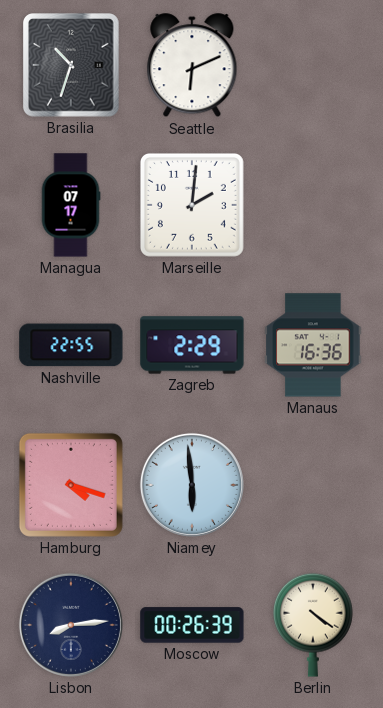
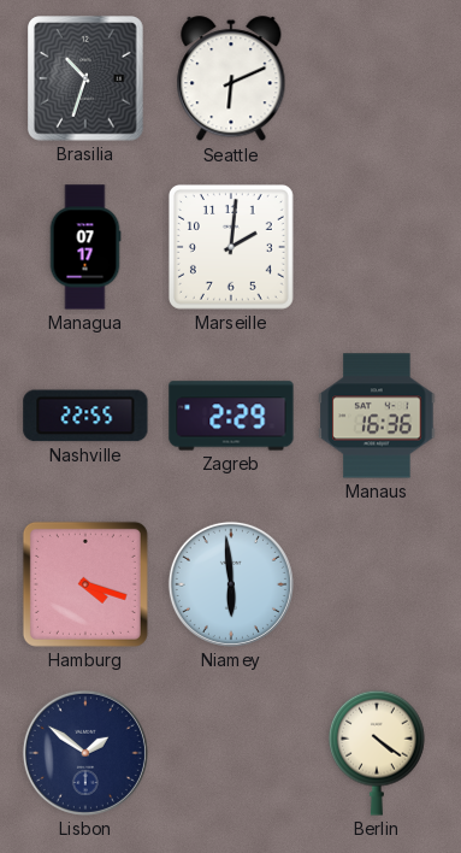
Lisbon: 8:14 -> 1:51 (85, 753)
Moscow: 00:26 -> none (192, 625)
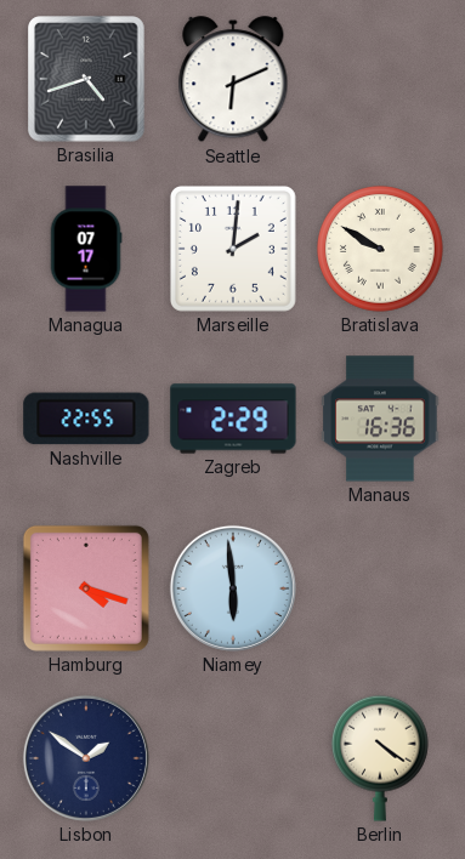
Brasilia: 10:33 -> 4:42 (87, 79)
Bratislava: none -> 9:50 (380, 249)
